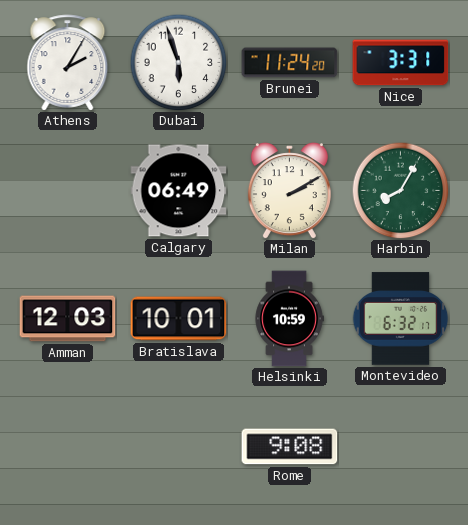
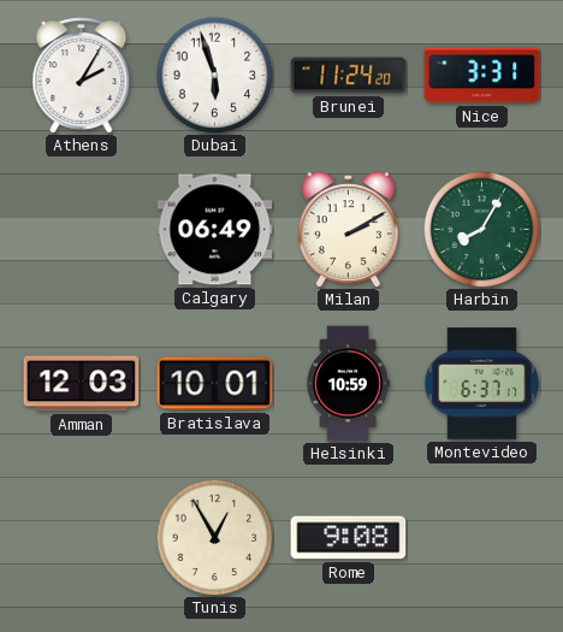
Montevideo: 6:32 -> 6:37 (481, 384)
Tunis: none -> 12:55 (214, 537)
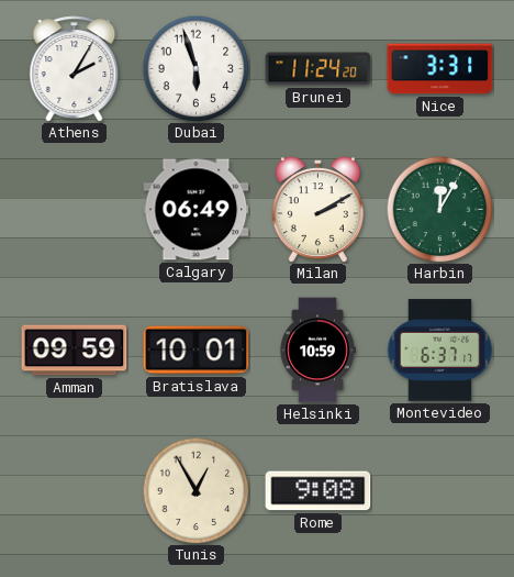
Harbin: 8:05 -> 12:05 (439, 209)
Amman: 12:03 -> 09:59 (75, 351)
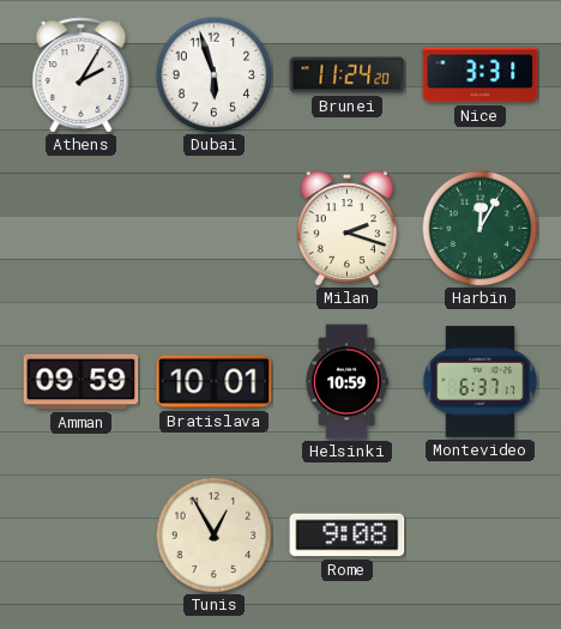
Calgary: 06:49 -> none (197, 210)
Milan: 2:10 -> 2:18 (346, 229)
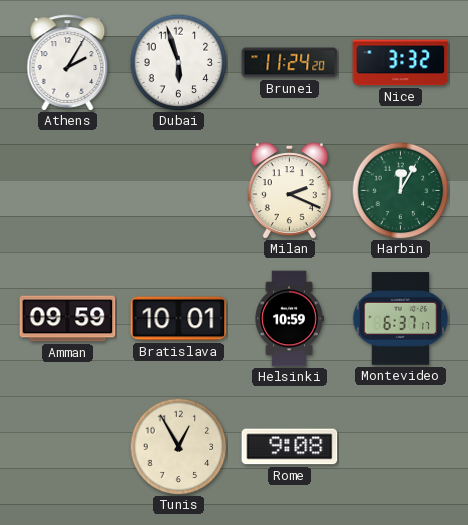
Nice: 3:31 -> 3:32 (401, 63)
Milan: 2:18 -> 2:19 (289, 191)
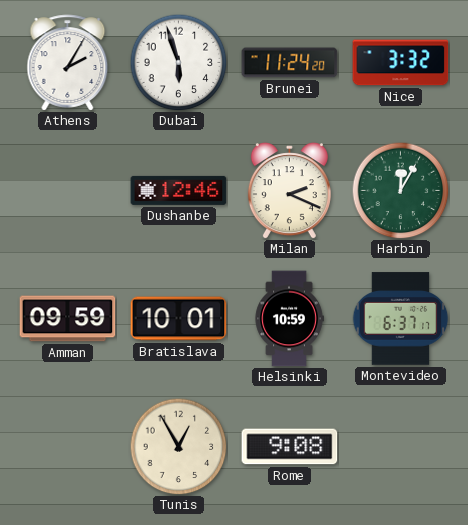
Dushanbe: none -> 12:46 (179, 190)
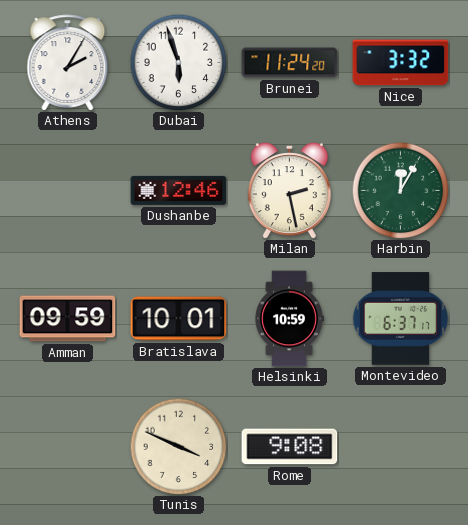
Milan: 2:19 -> 2:28 (289, 191)
Tunis: 12:55 -> 3:49 (178, 446)
